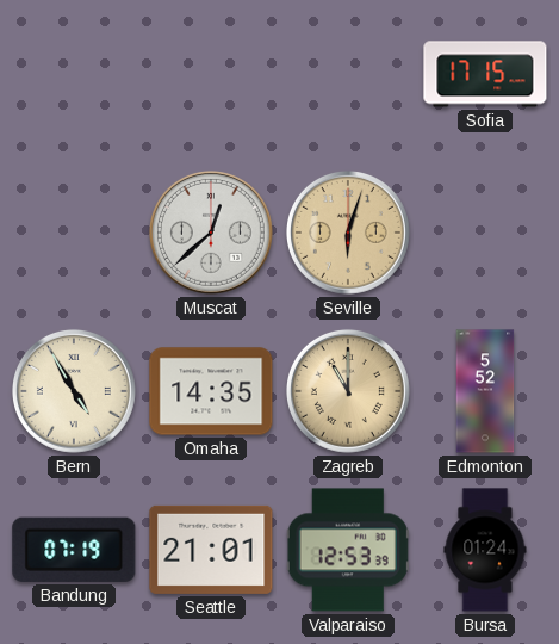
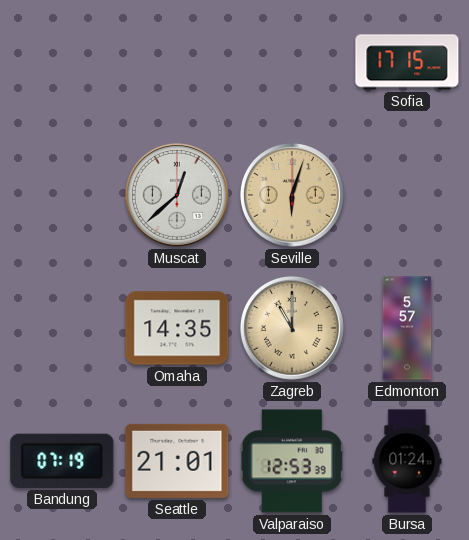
Bern: 4:55 -> none (74, 391)
Edmonton: 5:52 -> 5:57 (407, 328)
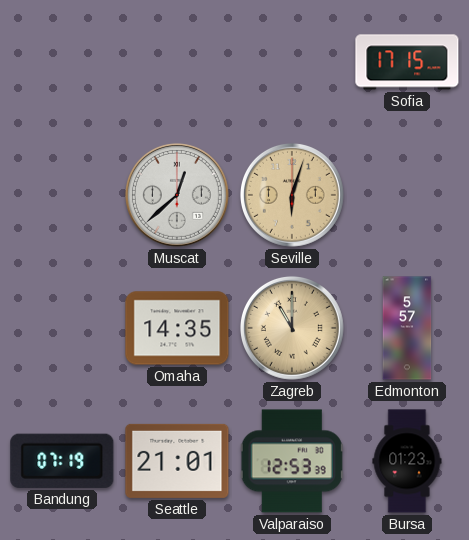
Bursa: 01:24 -> 01:23 (407, 461)
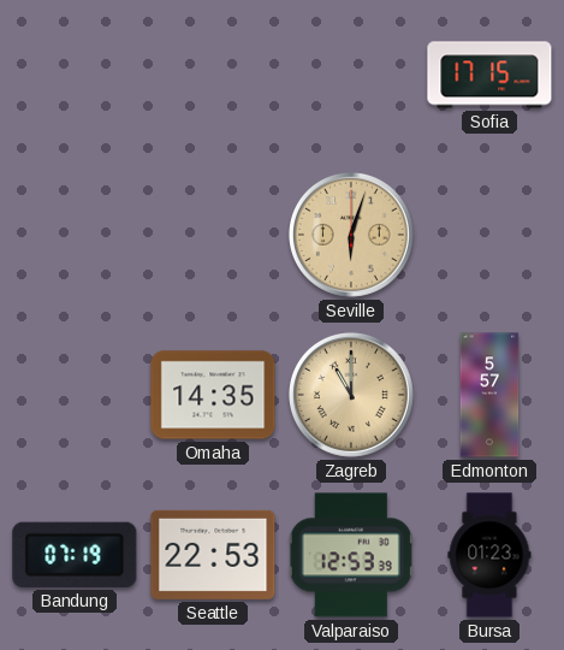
Muscat: 12:38 -> none (177, 195)
Seattle: 21:01 -> 22:53 (213, 555)
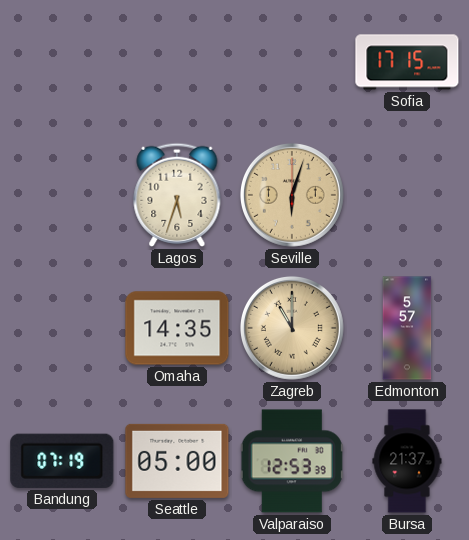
Lagos: none -> 5:33 (177, 195)
Seattle: 22:53 -> 05:00 (177, 461)
Bursa: 01:23 -> 21:37 (407, 461)
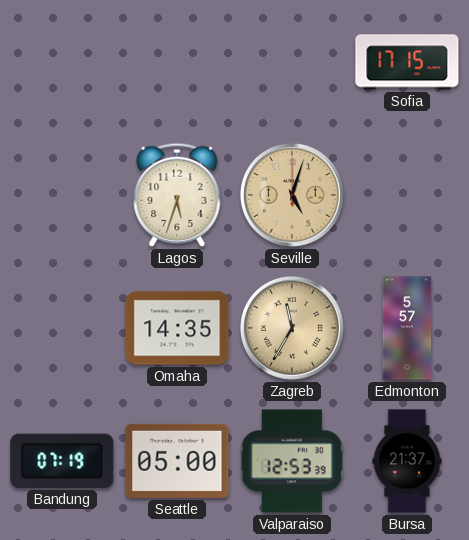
Seville: 6:03 -> 5:03 (292, 195)
Zagreb: 11:00 -> 11:35 (292, 328)
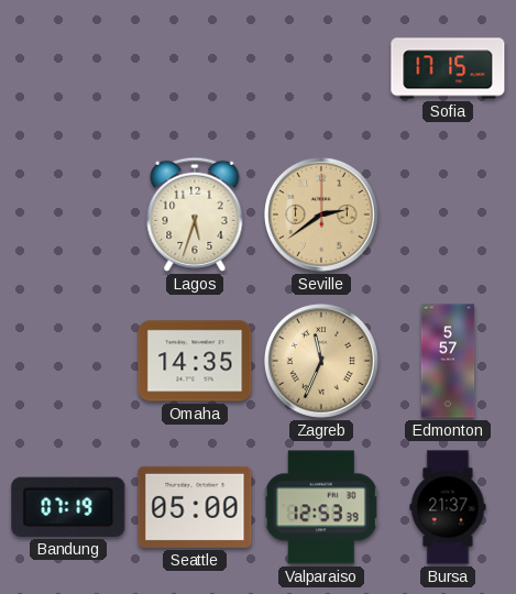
Seville: 5:03 -> 2:39 (321, 215)
Zagreb: 11:35 -> 11:34 (321, 361)
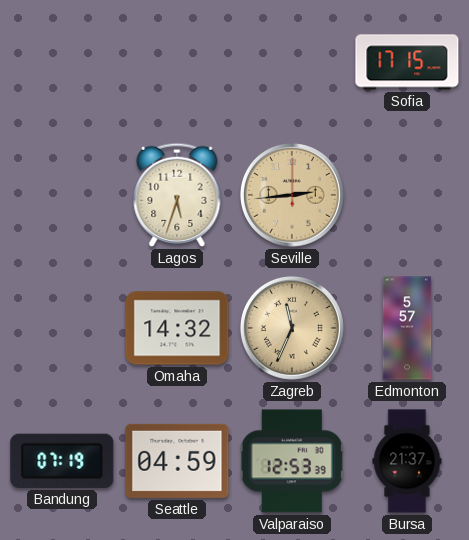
Seville: 2:39 -> 2:44 (292, 195)
Omaha: 14:35 -> 14:32 (177, 328)
Seattle: 05:00 -> 04:59 (177, 461)
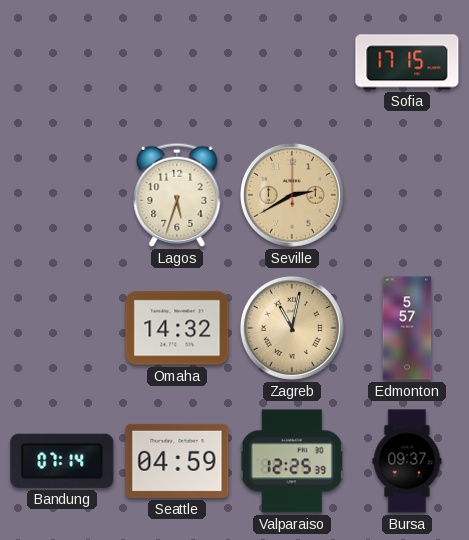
Seville: 2:44 -> 2:40 (292, 195)
Zagreb: 11:34 -> 11:02 (292, 328)
Bandung: 07:19 -> 07:14 (62, 461)
Valparaiso: 12:53 -> 12:25 (292, 461)
Bursa: 21:37 -> 09:37 (407, 461)
